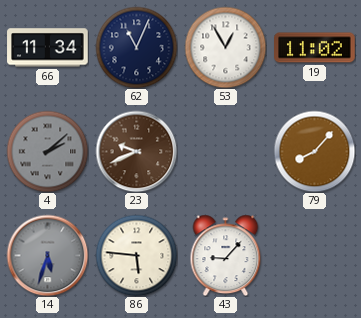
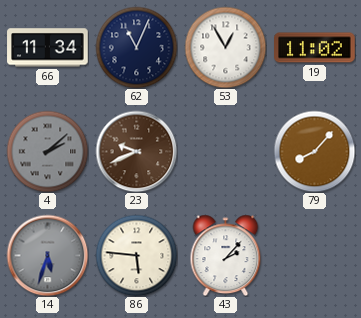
43: 9:07 -> 2:07 (226, 255)
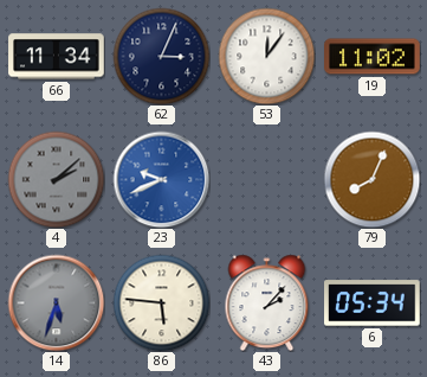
62: 11:04 -> 3:04 (161, 56)
53: 12:55 -> 12:06 (266, 56)
23 dial: brown -> blue (161, 179)
79: 8:07 -> 8:04 (371, 179)
6: none -> 05:34 (373, 303)
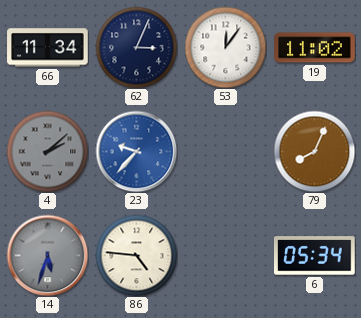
23: 9:41 -> 9:37 (136, 151)
86: 5:46 -> 4:46 (136, 255)
43: 2:07 -> none (267, 302)
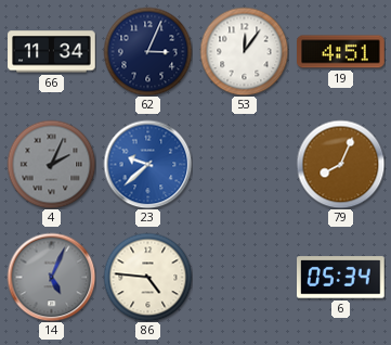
19: 11:02 -> 4:51 (341, 52)
4: 2:08 -> 2:04 (51, 164)
23: 9:37 -> 9:38 (147, 164)
14: 5:33 -> 5:04 (51, 277)
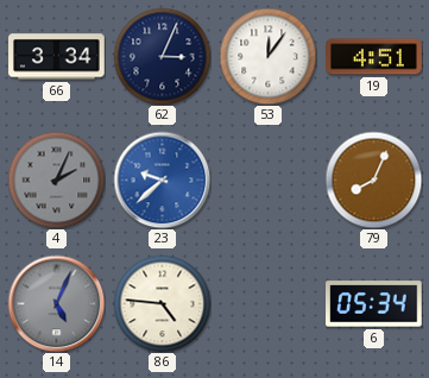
66: 11:34 -> 3:34 (57, 57)
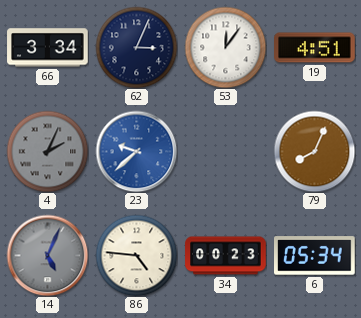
34: none -> 00:23 (226, 256)
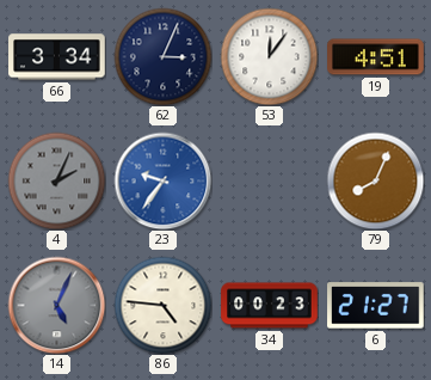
23: 9:38 -> 9:36 (162, 180)
6: 05:34 -> 21:27 (376, 306)
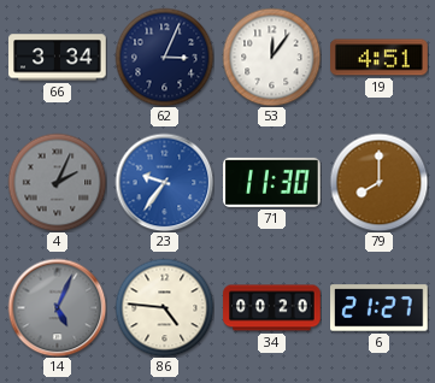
71: none -> 11:30 (272, 182)
79: 8:04 -> 8:00 (378, 182)
34: 00:23 -> 00:20 (272, 308)
